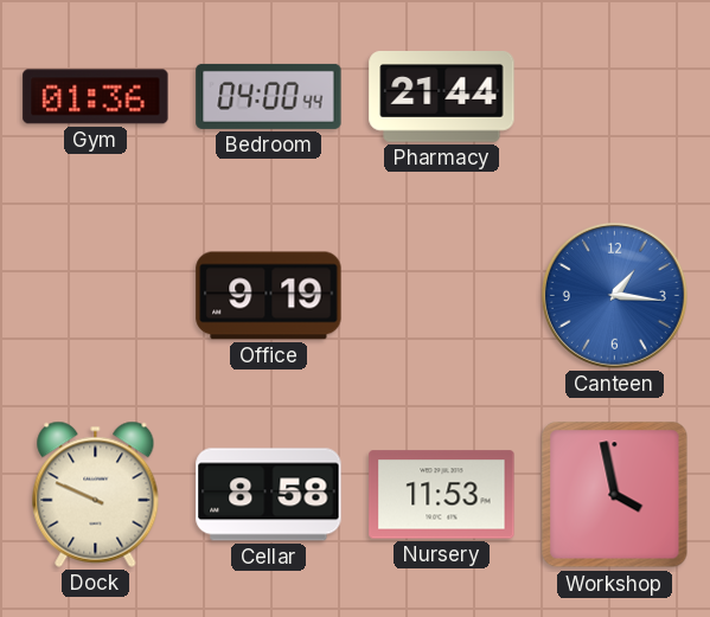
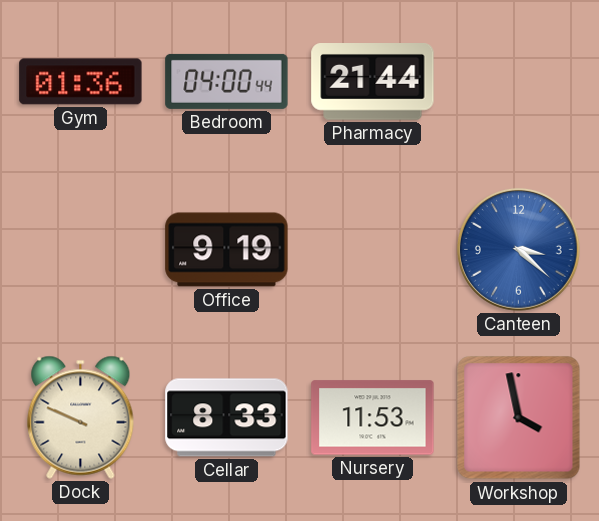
Canteen: 1:16 -> 3:22 (518, 249)
Cellar: 8:58 -> 8:33 (227, 418)
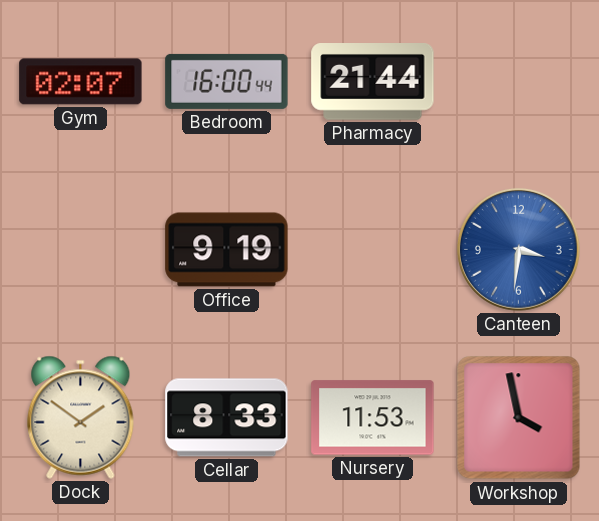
Gym: 01:36 -> 02:07 (81, 82)
Bedroom: 04:00 -> 16:00 (227, 81)
Canteen: 3:22 -> 3:31 (518, 249)
Dock: 9:49 -> 1:51 (81, 417)
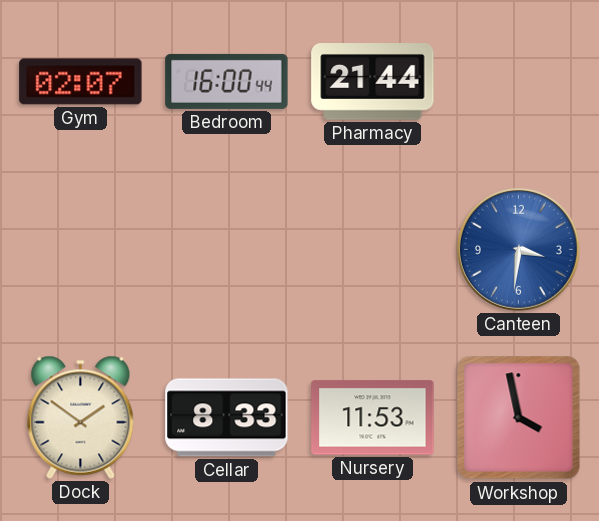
Office: 9:19 -> none (227, 250)
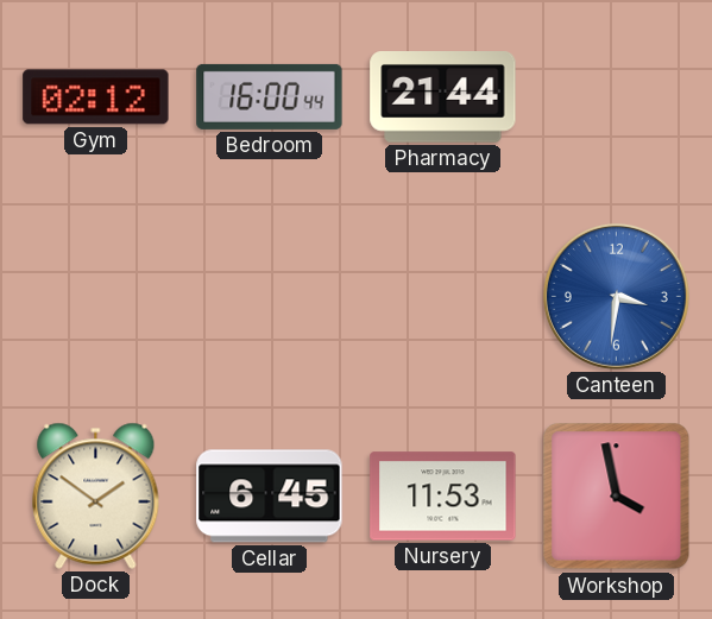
Gym: 02:07 -> 02:12 (96, 97)
Cellar: 8:33 -> 6:45 (270, 497)
